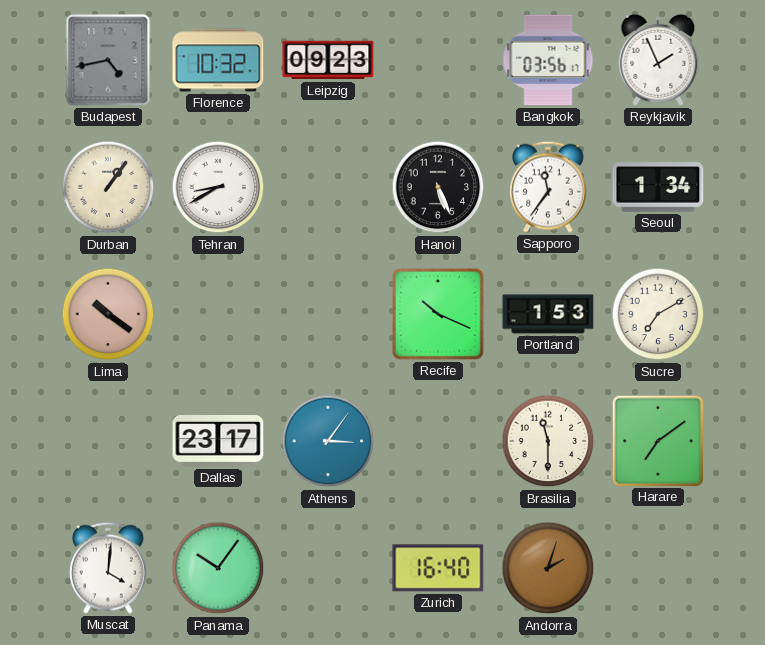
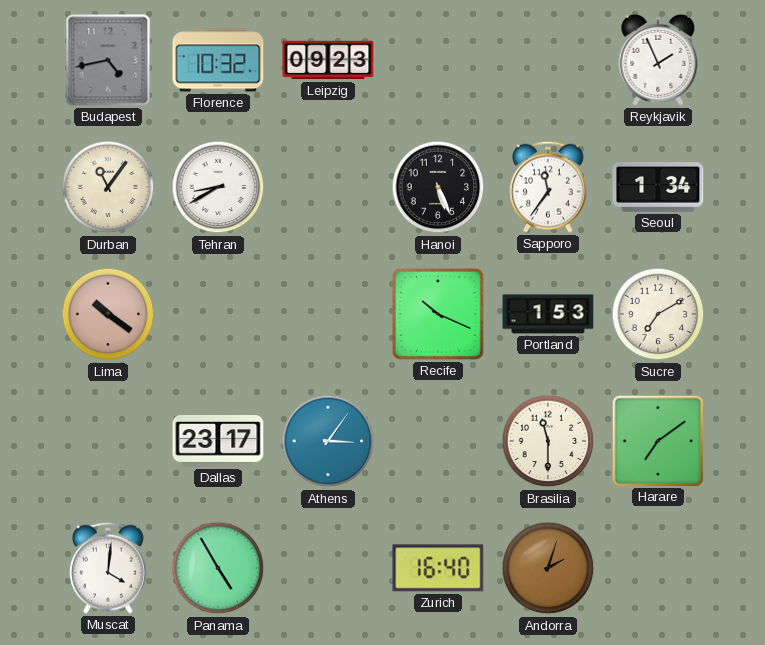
Bangkok: 03:56 -> none (548, 60)
Durban: 1:06 -> 11:06 (108, 187)
Panama: 10:06 -> 4:55 (218, 568)
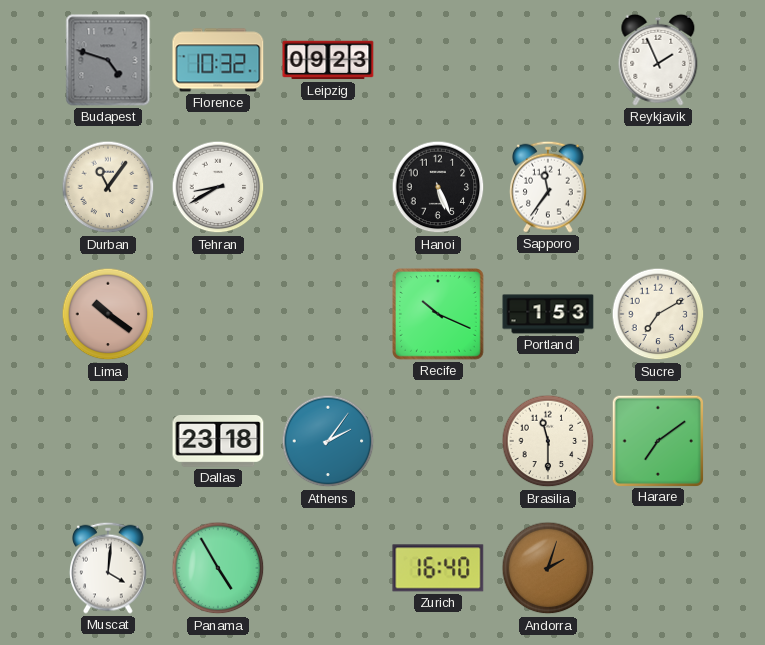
Budapest: 4:43 -> 4:48 (108, 60)
Seoul: 1:34 -> none (658, 188)
Dallas: 23:17 -> 23:18 (218, 442)
Athens: 3:06 -> 2:06 (328, 441)
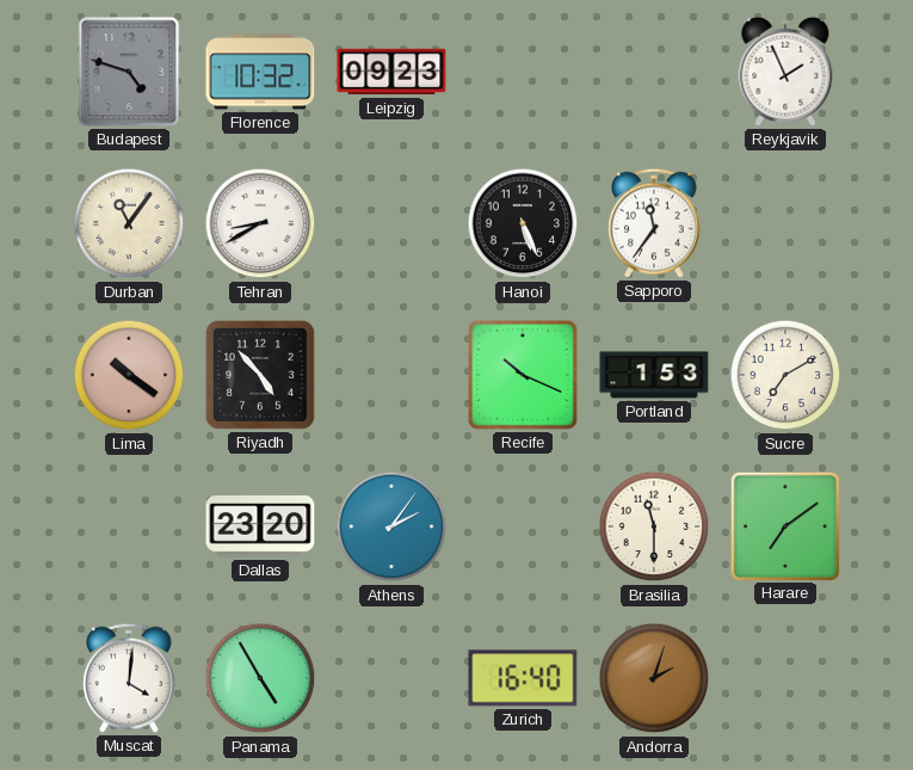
Riyadh: none -> 4:53 (260, 375)
Dallas: 23:18 -> 23:20 (260, 528)
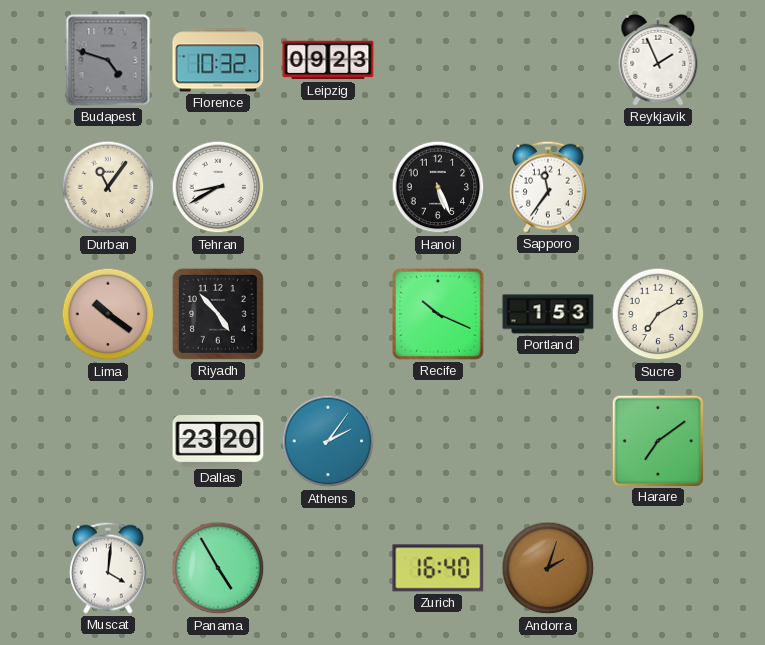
Brasilia: 11:30 -> none (654, 526)
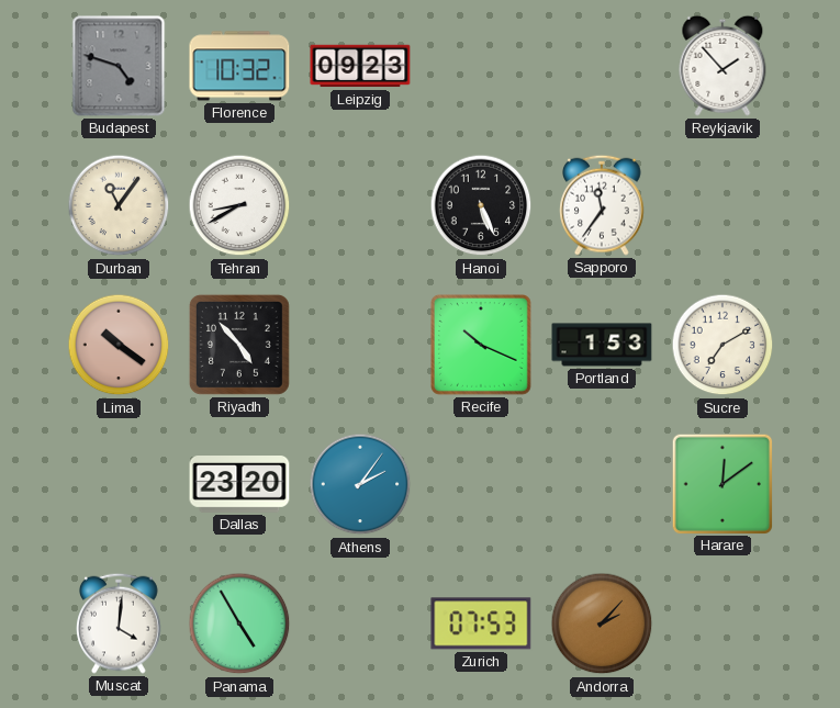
Reykjavik: 1:56 -> 1:53 (723, 66)
Harare: 7:09 -> 12:09 (721, 483)
Zurich: 16:40 -> 07:53 (481, 623)
Andorra: 2:03 -> 2:07 (602, 623)
